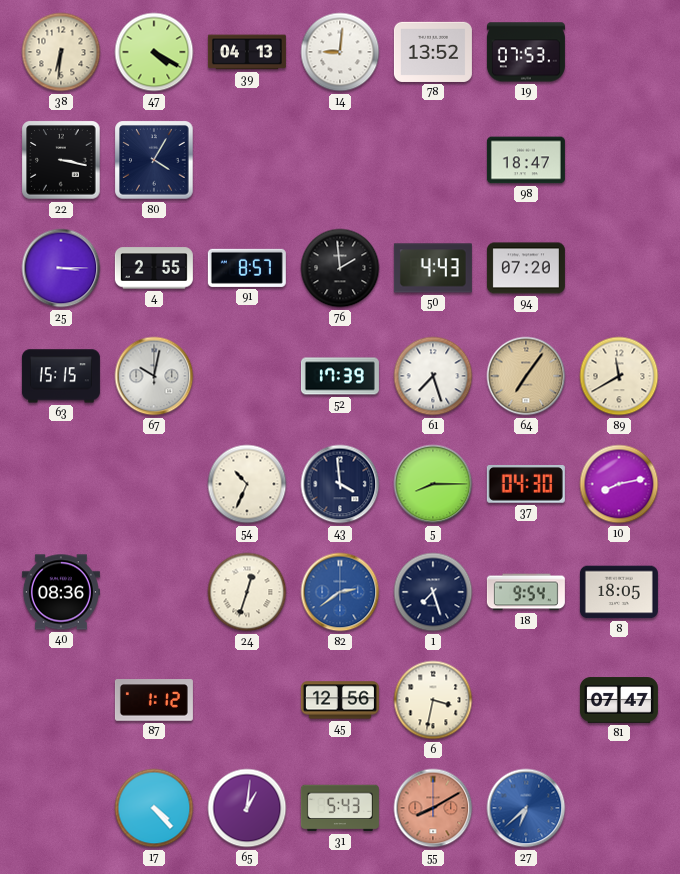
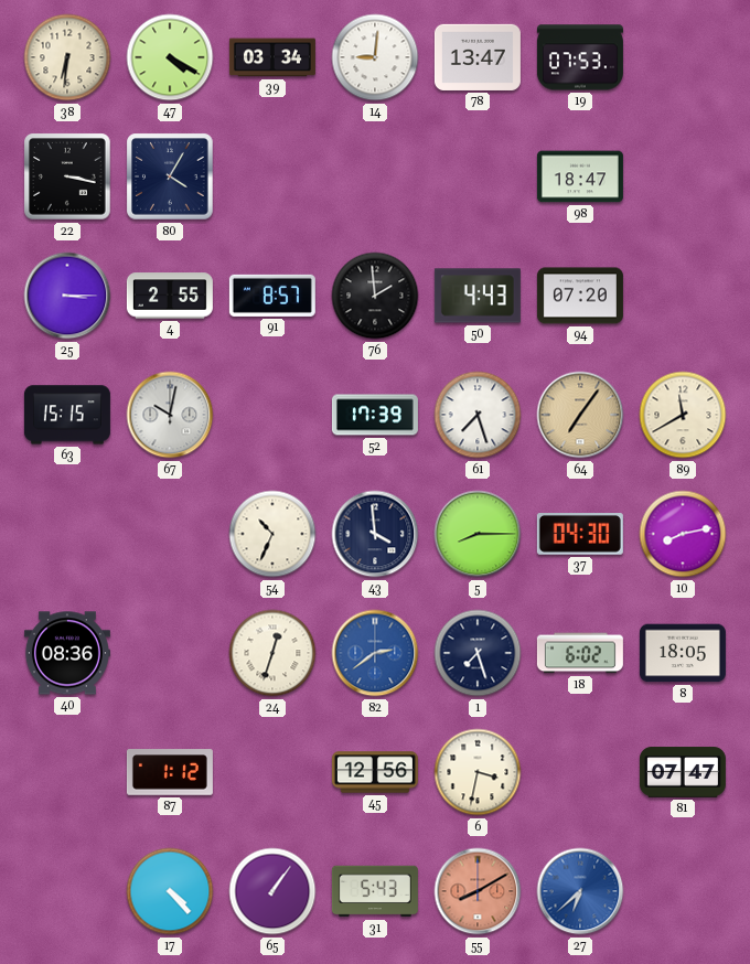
39: 04:13 -> 03:34 (272, 57)
78: 13:52 -> 13:47 (478, 57)
18: 9:54 -> 6:02 (580, 653)
65: 1:01 -> 1:06 (272, 891)
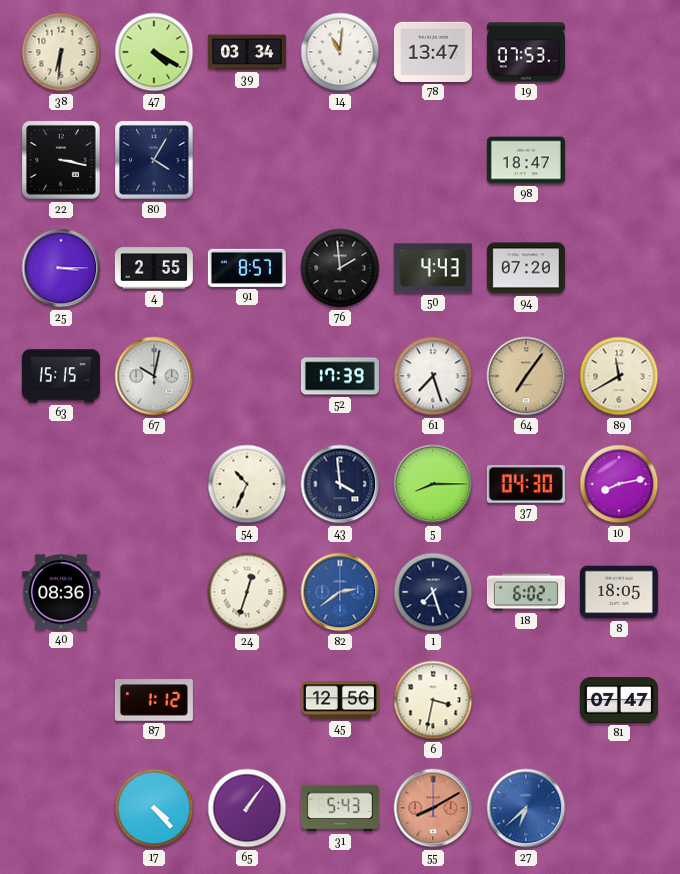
14: 9:01 -> 11:01 (340, 52)
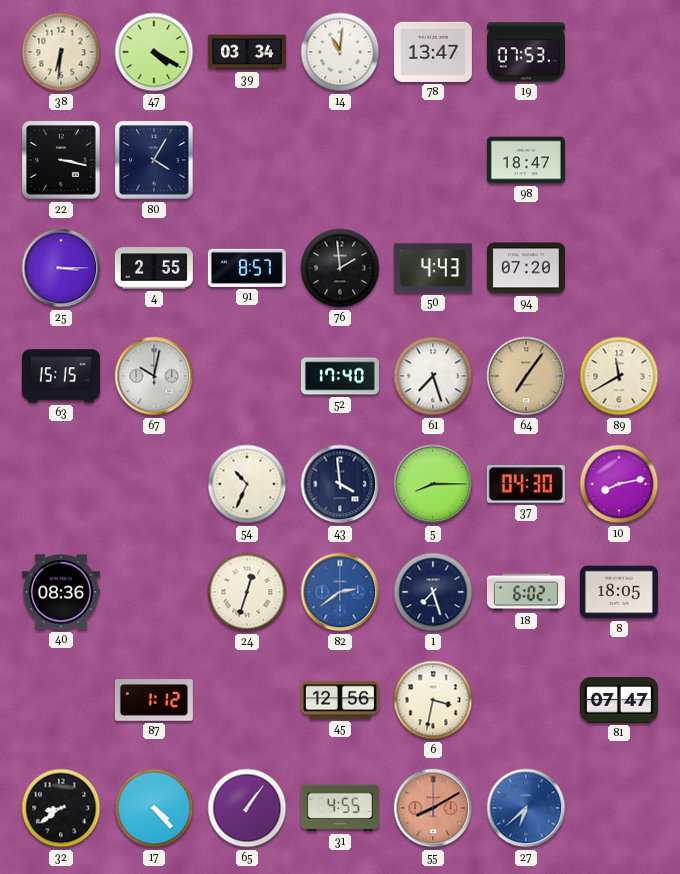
52: 17:39 -> 17:40 (340, 376)
32: none -> 8:39 (61, 808)
31: 5:43 -> 4:55 (340, 808)
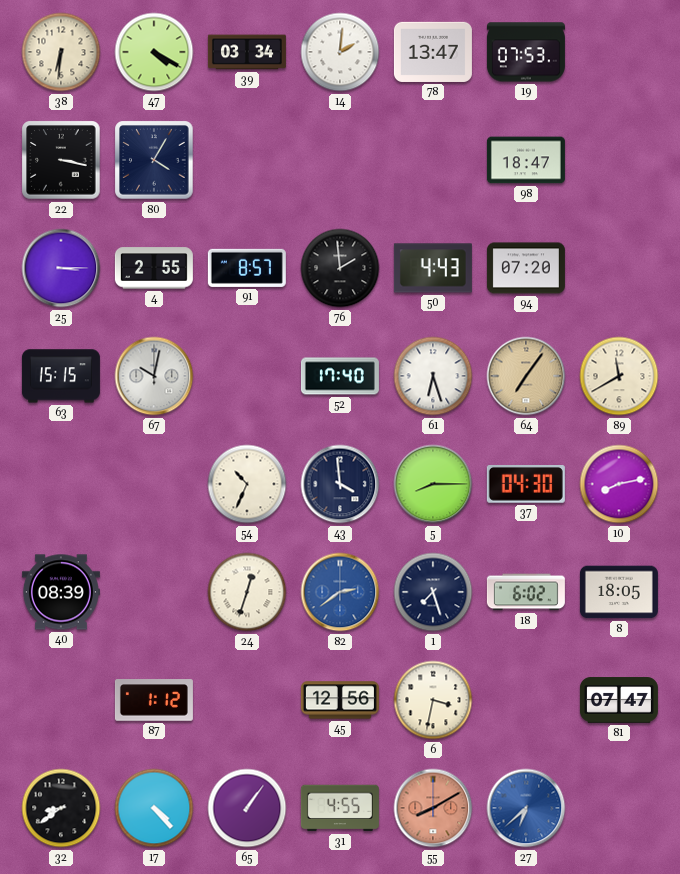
14: 11:01 -> 2:01 (340, 52)
61: 7:27 -> 6:27 (433, 376)
40: 08:36 -> 08:39 (61, 592)
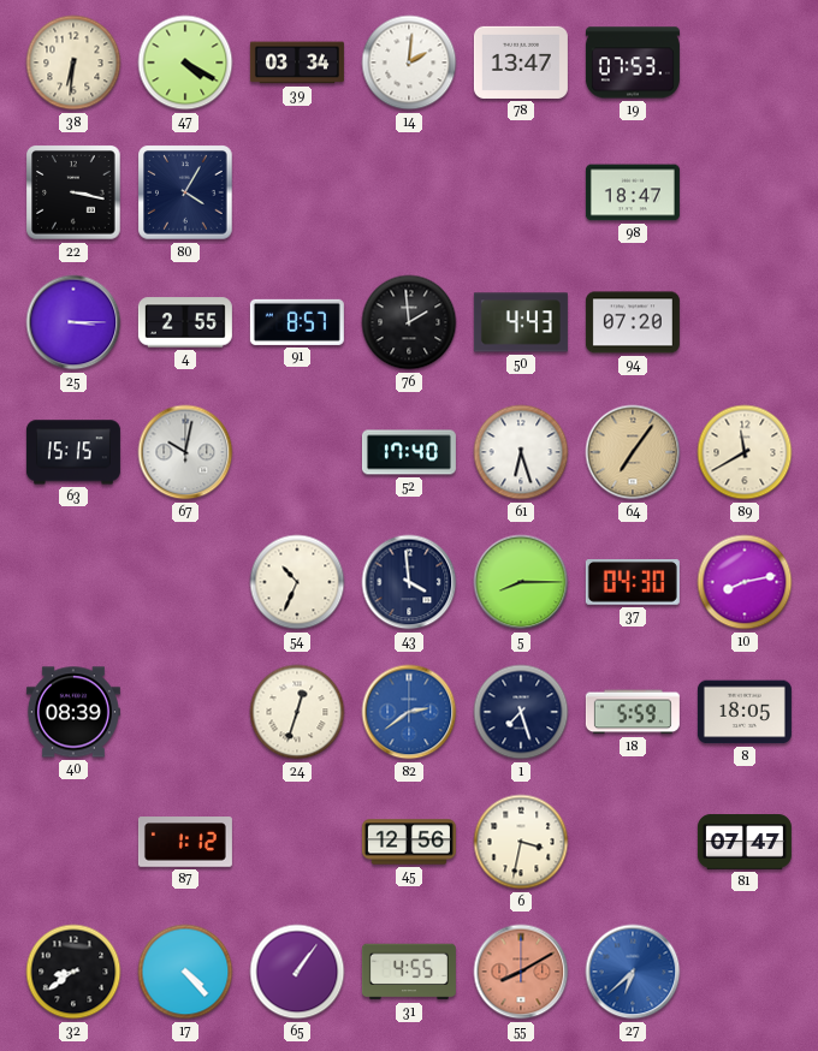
18: 6:02 -> 5:59 (633, 712)
